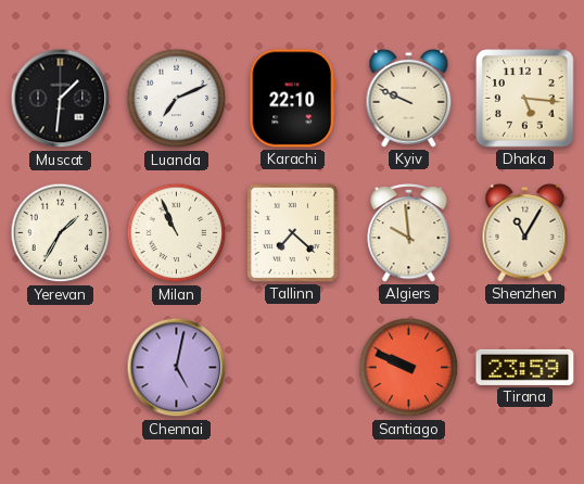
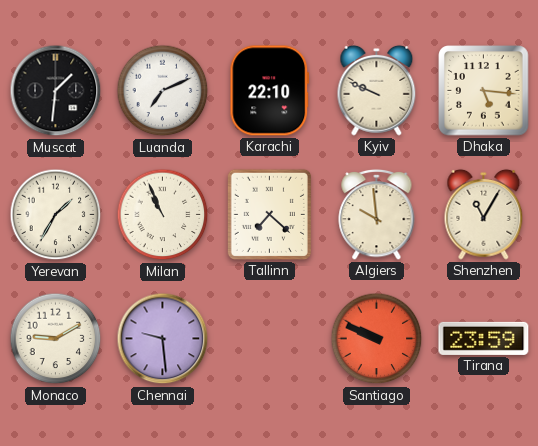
Monaco: none -> 9:10 (56, 339)
Chennai: 5:02 -> 9:29 (163, 339)
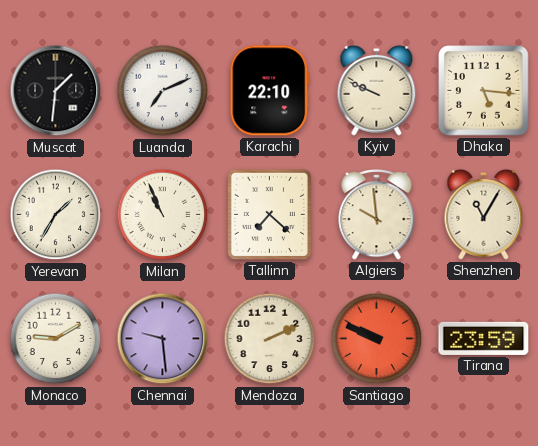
Mendoza: none -> 2:11 (270, 339)
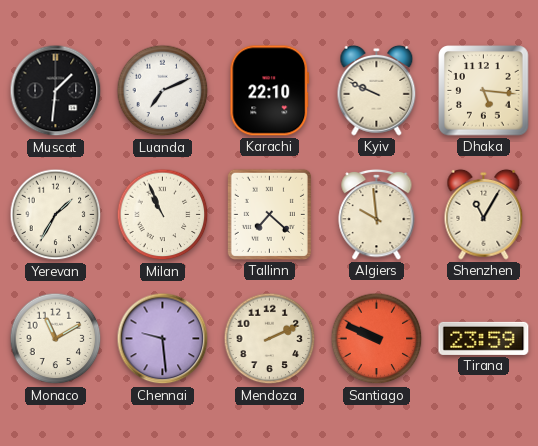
Monaco: 9:10 -> 11:10 (56, 339)
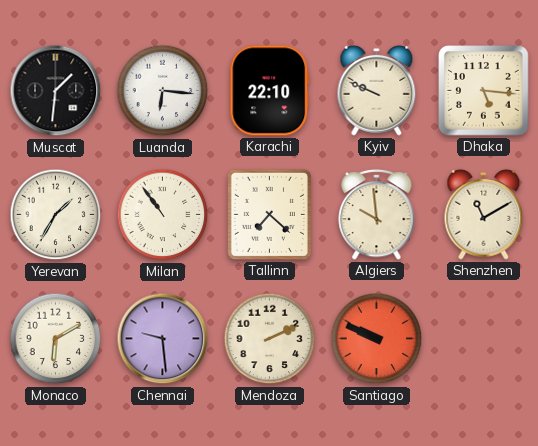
Luanda: 7:11 -> 6:16 (163, 91)
Milan: 10:56 -> 10:54 (163, 215)
Shenzhen: 11:05 -> 11:10 (484, 214)
Monaco: 11:10 -> 6:10 (56, 339)
Tirana: 23:59 -> none (484, 338)
